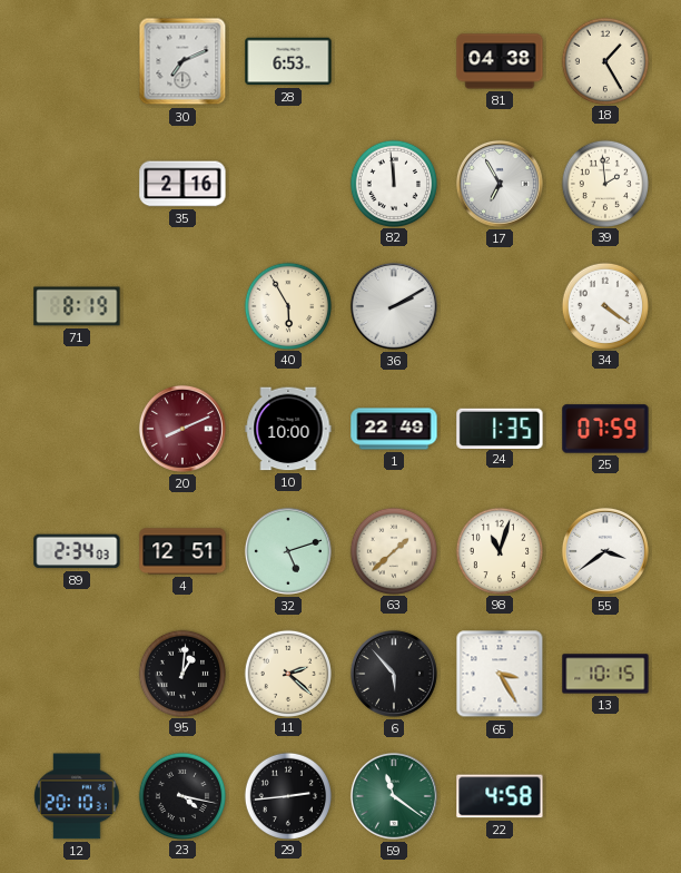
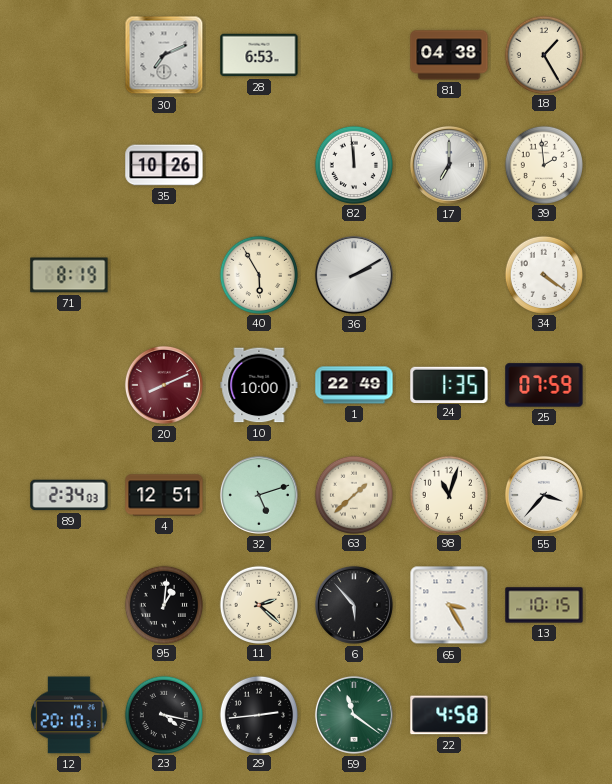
35: 2:16 -> 10:26 (164, 165)
17: 6:55 -> 7:00 (449, 165)
55: 3:39 -> 3:37 (544, 495)
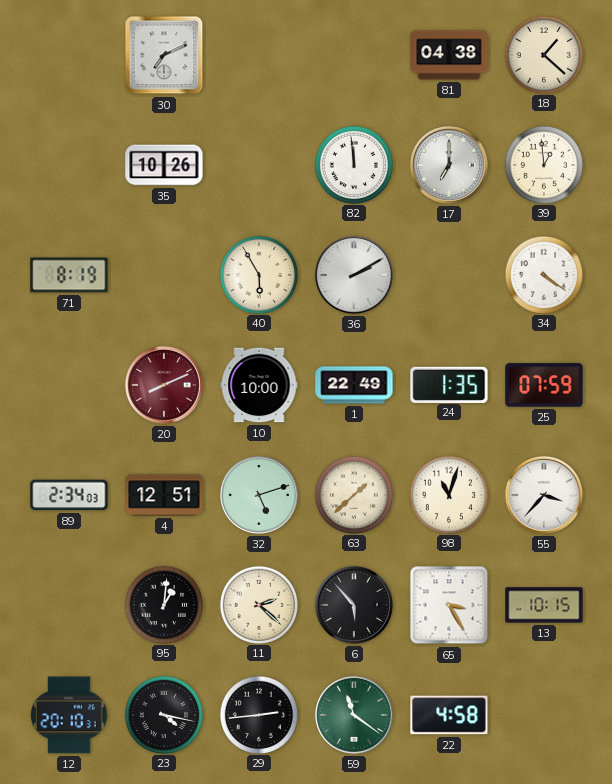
28: 6:53 -> none (259, 55)
18: 1:25 -> 1:22 (543, 54)
39: 1:59 -> 12:59 (543, 164)
